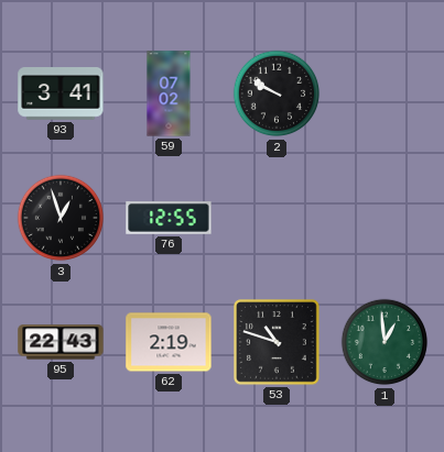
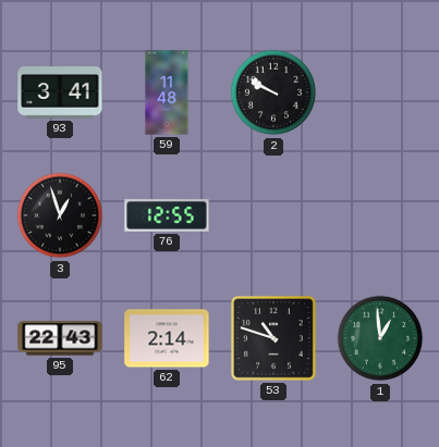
59: 07:02 -> 11:48 (167, 92)
62: 2:19 -> 2:14 (167, 338)
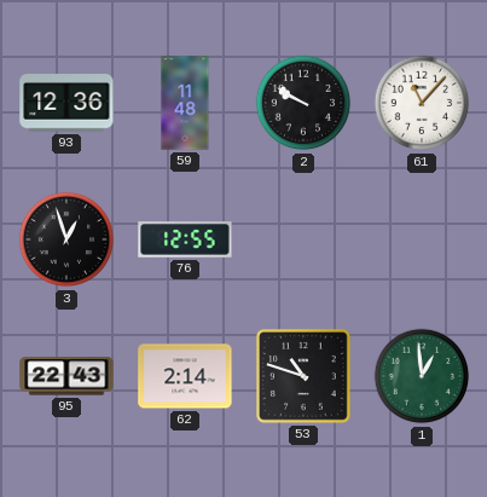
93: 3:41 -> 12:36 (66, 104)
61: none -> 11:07 (422, 103)
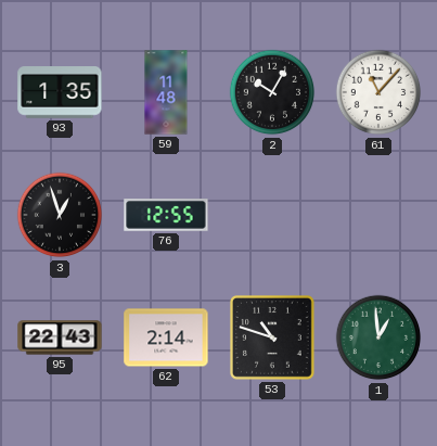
93: 12:36 -> 1:35 (60, 93)
2: 9:50 -> 10:05 (272, 92)
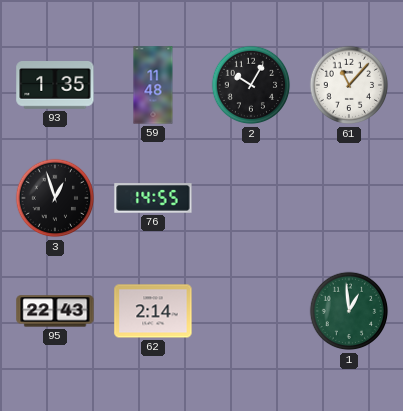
76: 12:55 -> 14:55 (153, 198)
53: 10:48 -> none (273, 339)
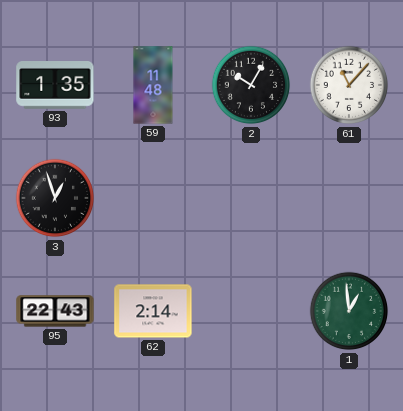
76: 14:55 -> none (153, 198)
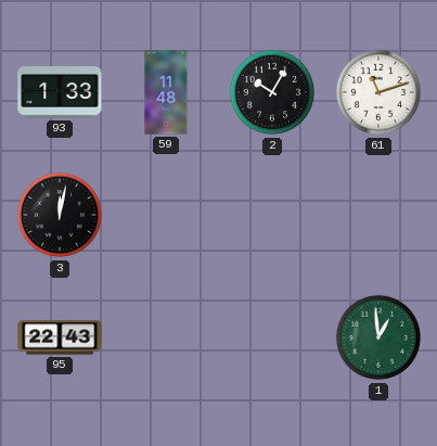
93: 1:35 -> 1:33 (60, 93)
61: 11:07 -> 11:12 (378, 92)
3: 12:57 -> 12:02 (60, 215)
62: 2:14 -> none (153, 311)
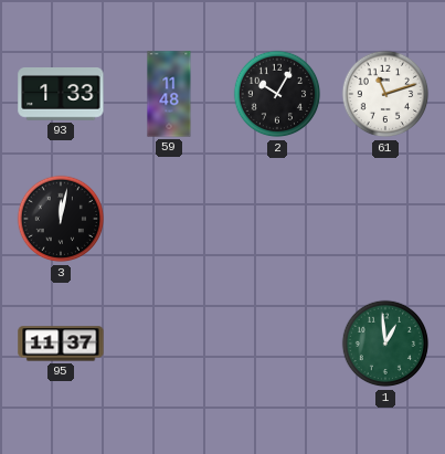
95: 22:43 -> 11:37 (61, 344)
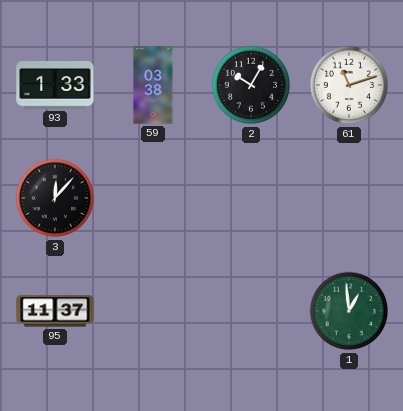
59: 11:48 -> 03:38 (153, 85)
3: 12:02 -> 12:07 (55, 198)
